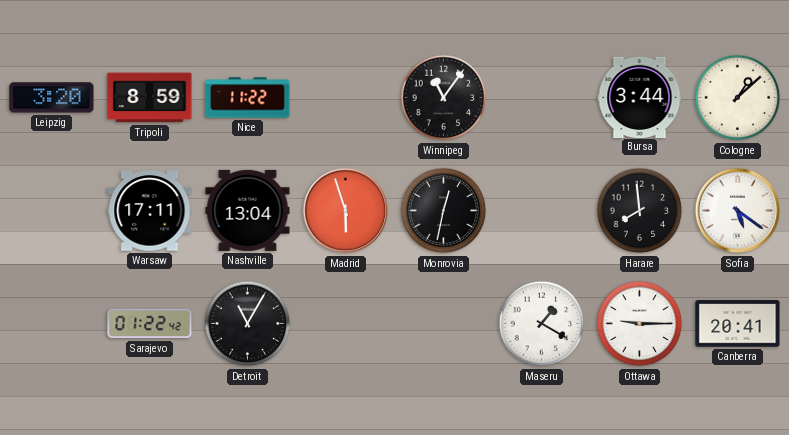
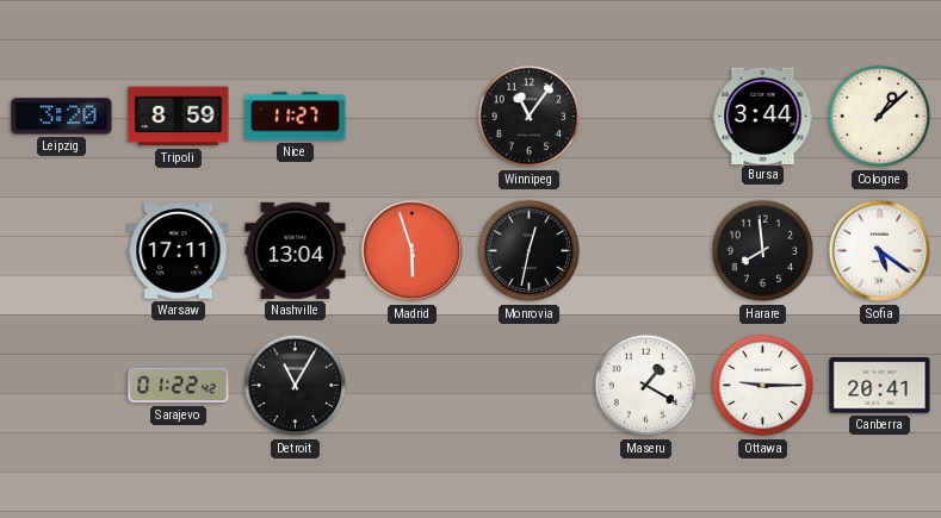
Nice: 11:22 -> 11:27 (296, 117)
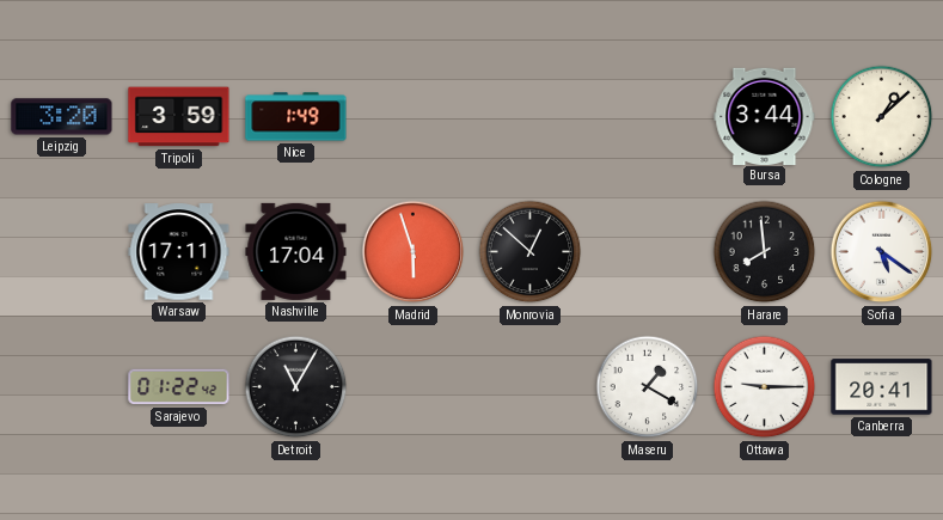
Tripoli: 8:59 -> 3:59 (179, 117)
Nice: 11:27 -> 1:49 (296, 117)
Winnipeg: 11:06 -> none (530, 117)
Nashville: 13:04 -> 17:04 (296, 251)
Monrovia: 12:32 -> 12:52 (531, 252)
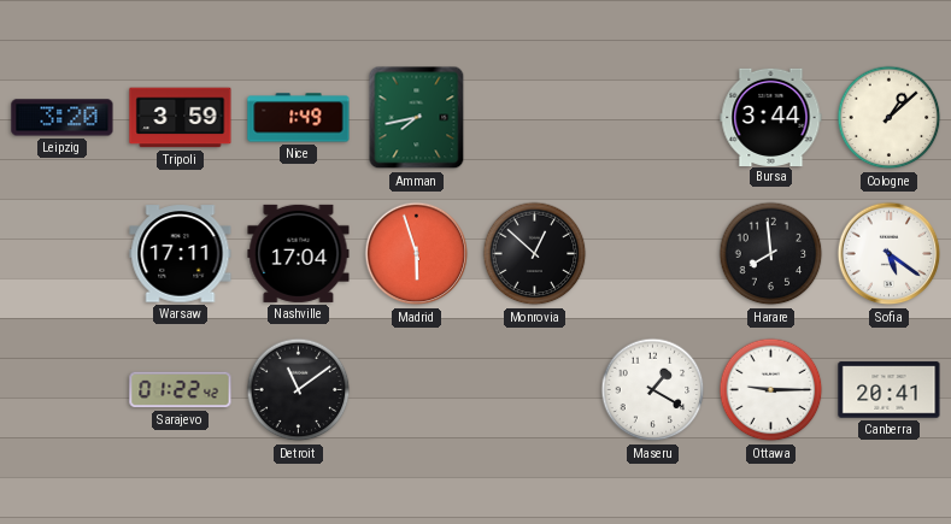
Amman: none -> 7:43 (417, 118)
Detroit: 11:05 -> 11:09 (299, 390)
